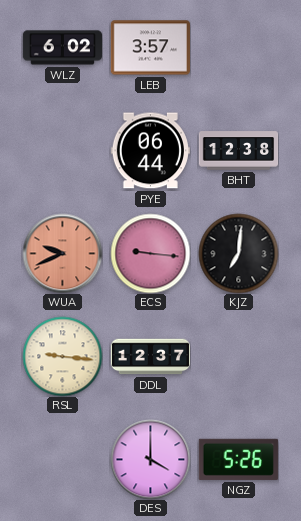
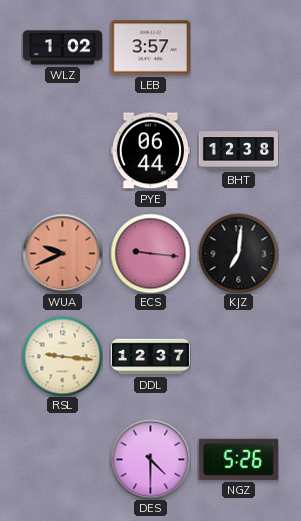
WLZ: 6:02 -> 1:02 (62, 48)
DES: 4:00 -> 4:30 (150, 459)
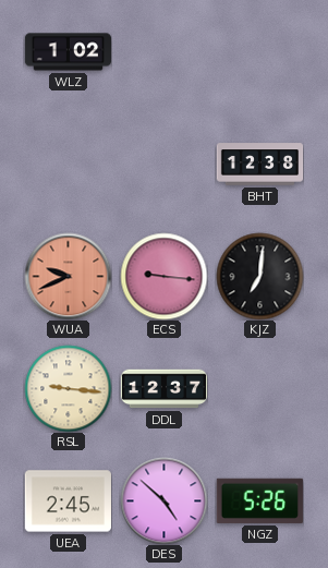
LEB: 3:57 -> none (150, 48)
PYE: 06:44 -> none (150, 151)
UEA: none -> 2:45 (68, 501)
DES: 4:30 -> 4:52 (163, 500)
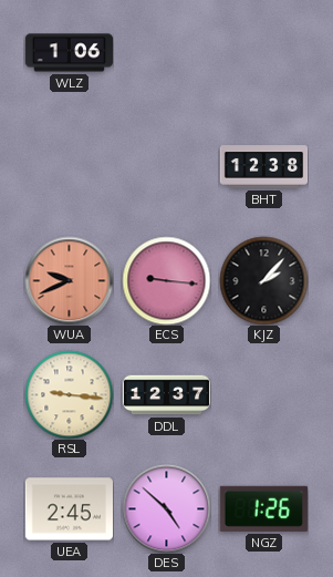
WLZ: 1:02 -> 1:06 (69, 53)
KJZ: 7:01 -> 2:07 (263, 280)
NGZ: 5:26 -> 1:26 (263, 508)
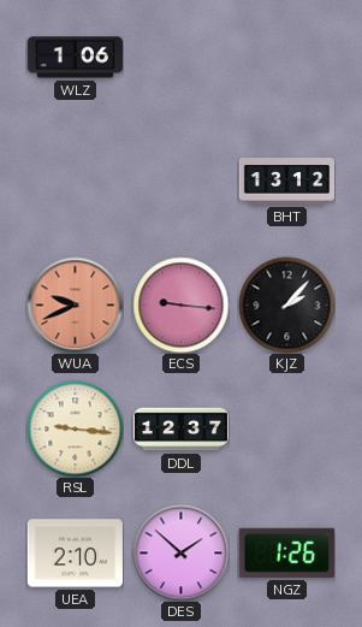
BHT: 12:38 -> 13:12 (286, 182)
UEA: 2:45 -> 2:10 (75, 554)
DES: 4:52 -> 1:52 (180, 552)
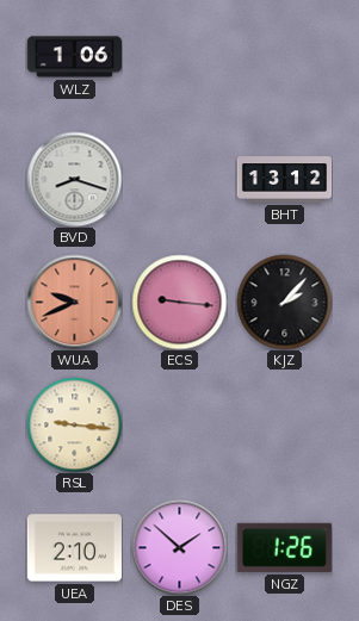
BVD: none -> 8:18 (74, 179)
DDL: 12:37 -> none (180, 430)
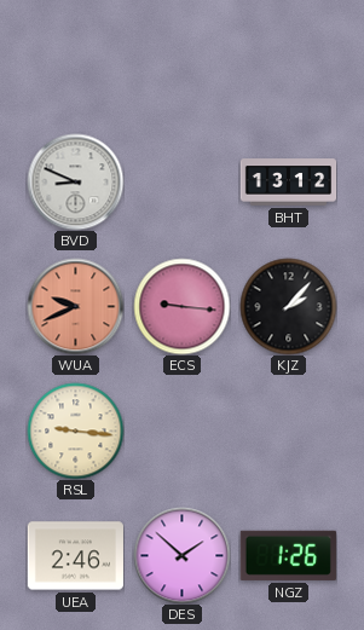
WLZ: 1:06 -> none (74, 57)
BVD: 8:18 -> 8:49 (75, 181)
UEA: 2:10 -> 2:46 (75, 556)
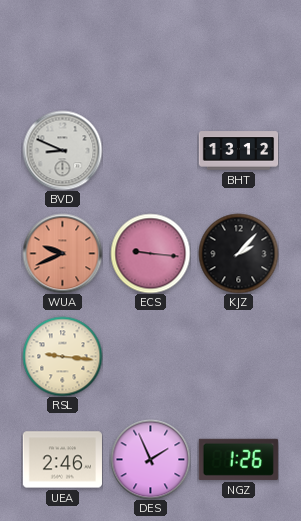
DES: 1:52 -> 1:56 (150, 459)
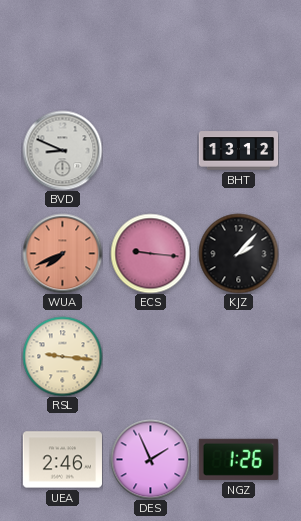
WUA: 9:41 -> 7:41 (62, 253)
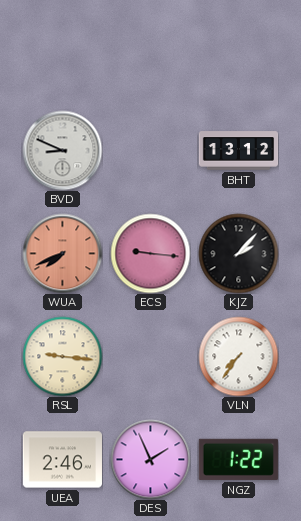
VLN: none -> 7:36 (238, 356)
NGZ: 1:26 -> 1:22 (238, 459)
